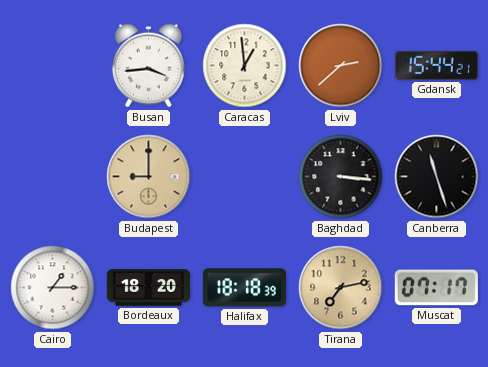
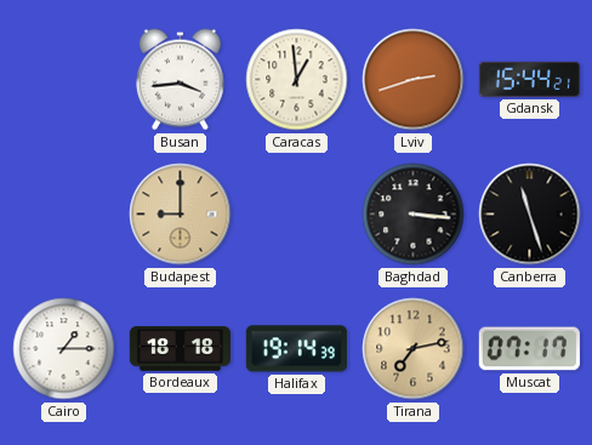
Lviv: 2:38 -> 2:42 (414, 80)
Bordeaux: 18:20 -> 18:18 (180, 349)
Halifax: 18:18 -> 19:14 (296, 349)
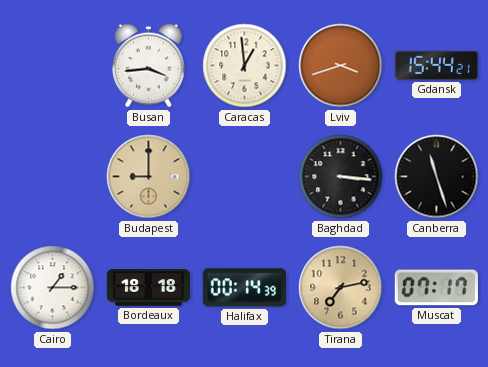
Lviv: 2:42 -> 3:42 (341, 66)
Halifax: 19:14 -> 00:14 (244, 288)
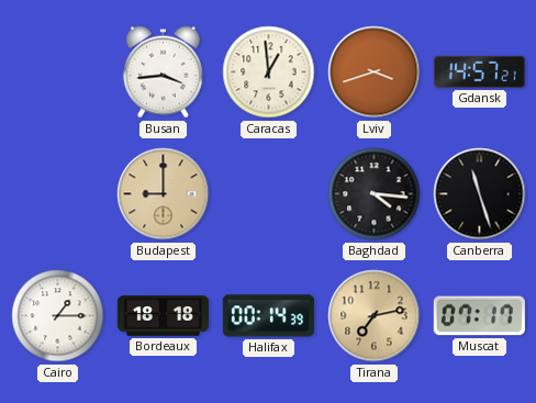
Gdansk: 15:44 -> 14:57 (479, 71)
Baghdad: 3:16 -> 4:16 (375, 194)
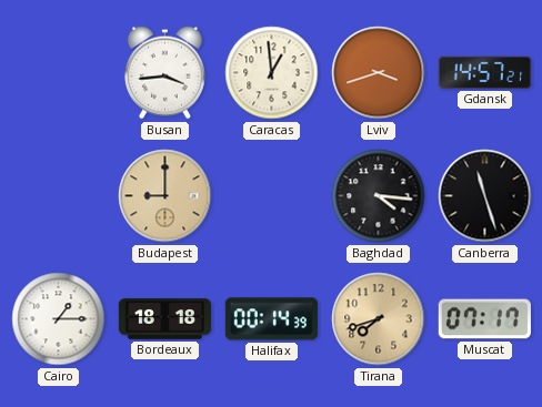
Tirana: 7:13 -> 7:42 (379, 319)
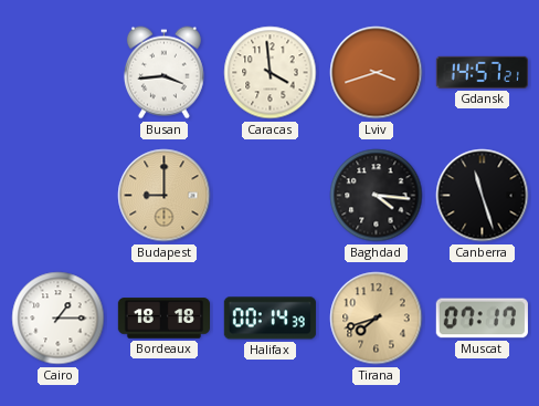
Caracas: 12:59 -> 3:59 (271, 73)
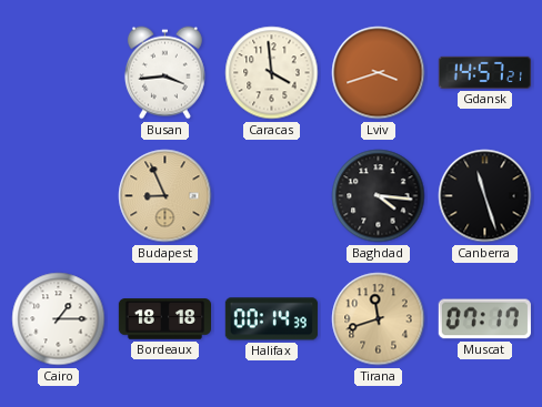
Budapest: 9:00 -> 8:56 (165, 196)
Tirana: 7:42 -> 11:42 (379, 319)
